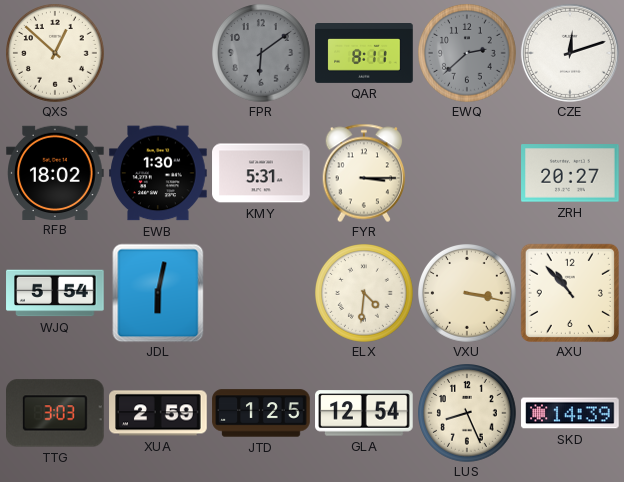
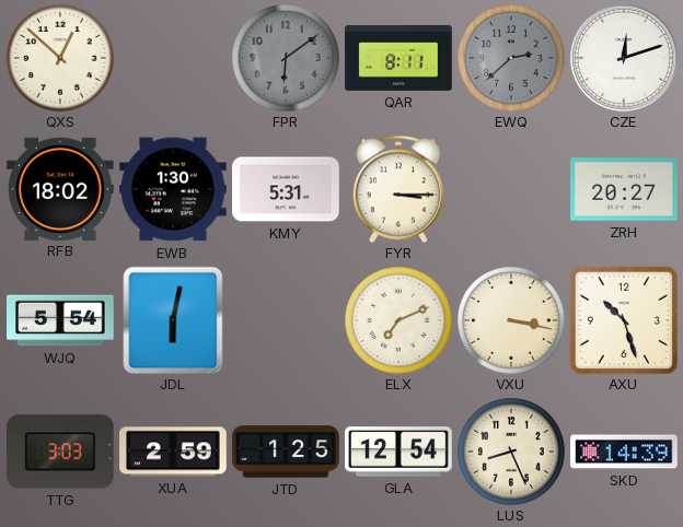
ELX: 4:31 -> 7:11 (400, 321)
AXU: 10:53 -> 10:27 (624, 320)
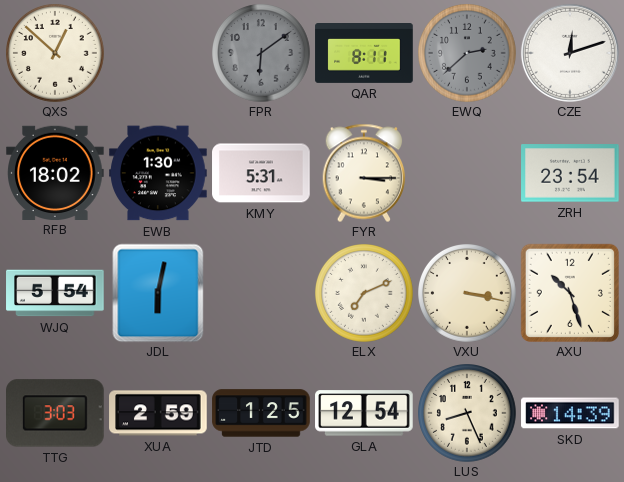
ZRH: 20:27 -> 23:54 (570, 173)
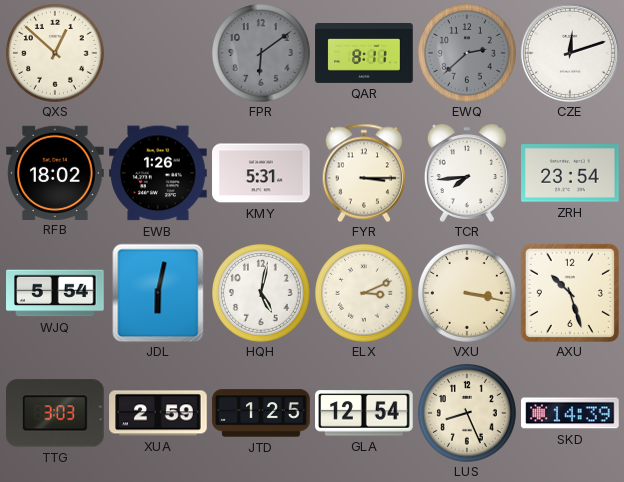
EWB: 1:30 -> 1:26 (158, 173)
TCR: none -> 7:44 (467, 173)
HQH: none -> 5:02 (262, 294)
ELX: 7:11 -> 3:11 (365, 294)
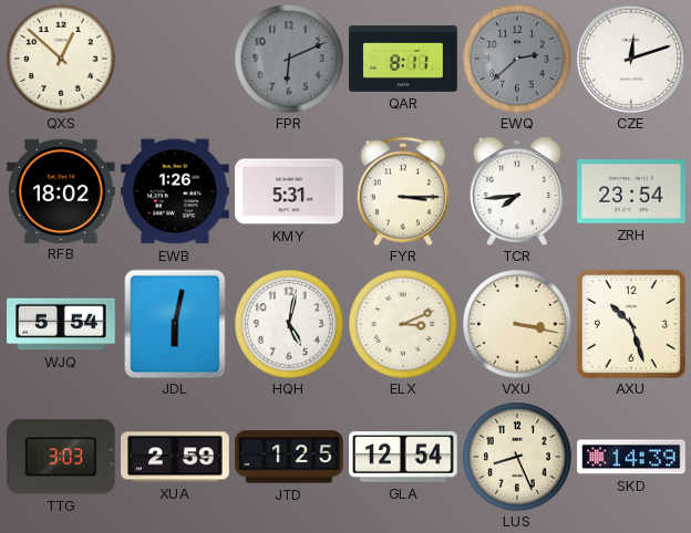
FPR: 6:09 -> 6:11 (290, 60)
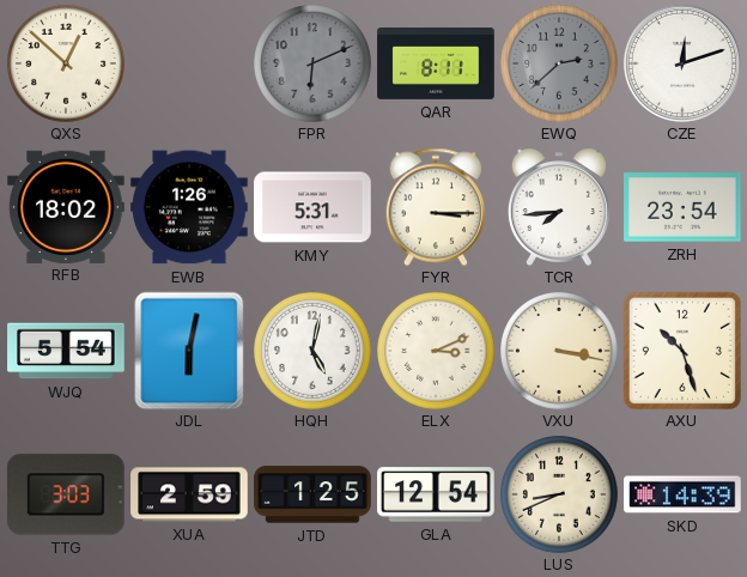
LUS: 8:26 -> 8:41 (560, 496)
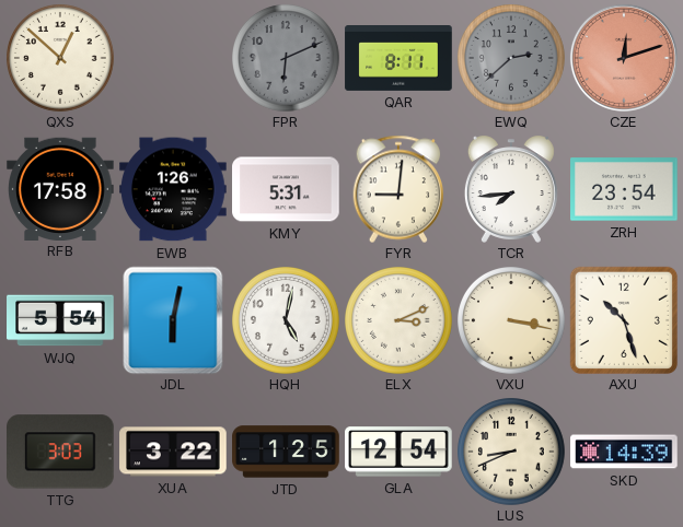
CZE dial: white -> salmon (624, 58)
RFB: 18:02 -> 17:58 (60, 188)
FYR: 3:15 -> 9:01 (398, 189)
XUA: 2:59 -> 3:22 (173, 452)
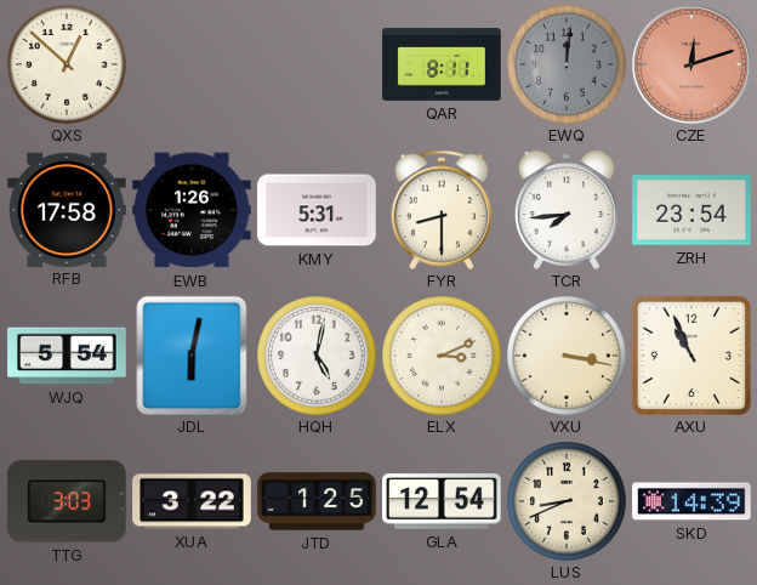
FPR: 6:11 -> none (287, 59)
EWQ: 2:38 -> 12:01 (568, 66)
FYR: 9:01 -> 8:30 (442, 210)
AXU: 10:27 -> 10:56 (691, 356)
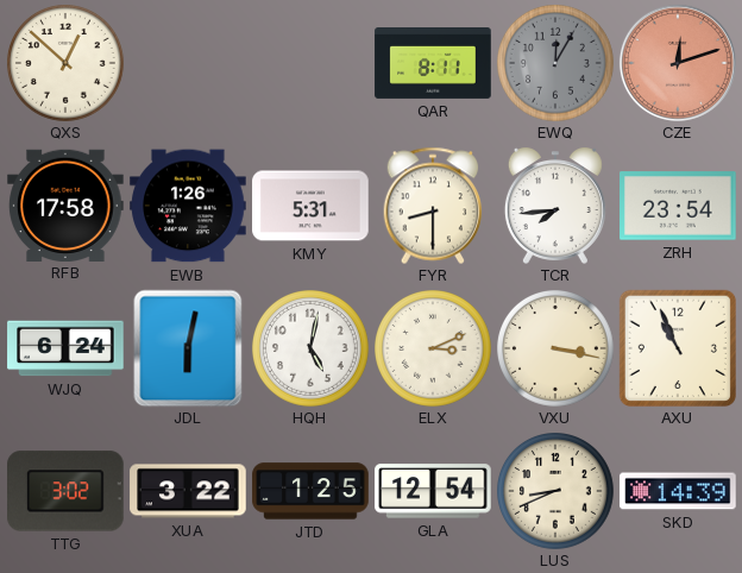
EWQ: 12:01 -> 12:05 (556, 64)
WJQ: 5:54 -> 6:24 (65, 348)
TTG: 3:03 -> 3:02 (67, 491)
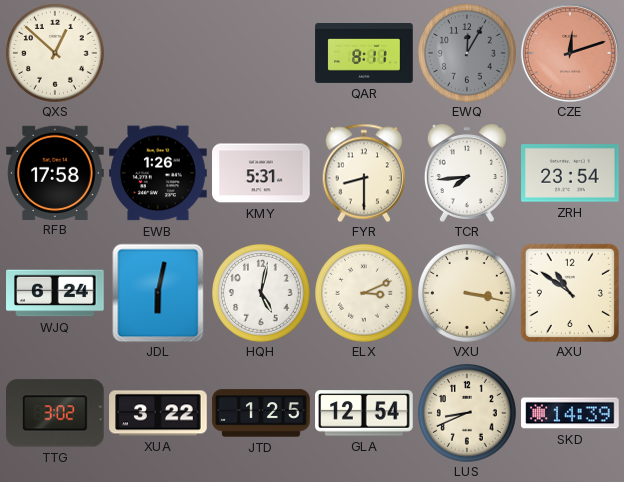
AXU: 10:56 -> 10:51 (570, 293)
